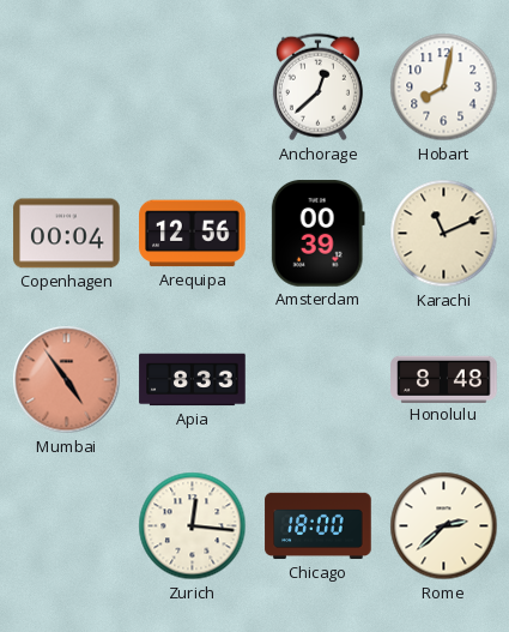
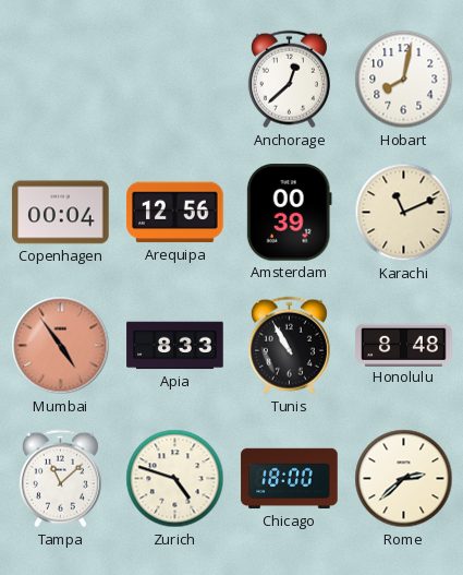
Tunis: none -> 10:55 (289, 346)
Tampa: none -> 11:08 (60, 479)
Zurich: 12:16 -> 4:48 (175, 479)
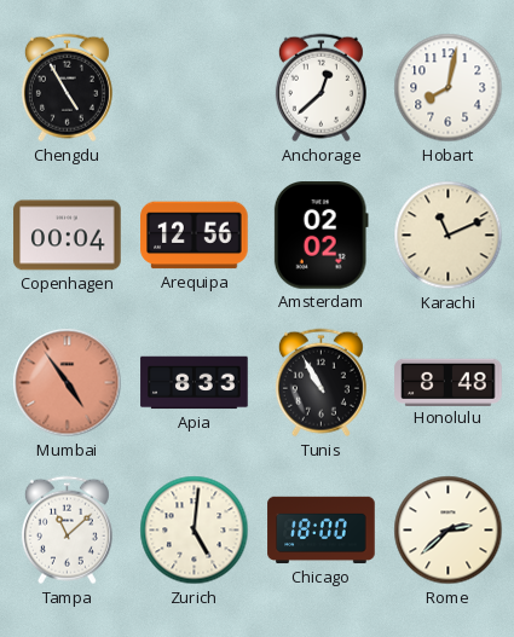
Chengdu: none -> 4:55 (67, 88)
Amsterdam: 00:39 -> 02:02 (320, 236)
Zurich: 4:48 -> 5:01 (195, 531)
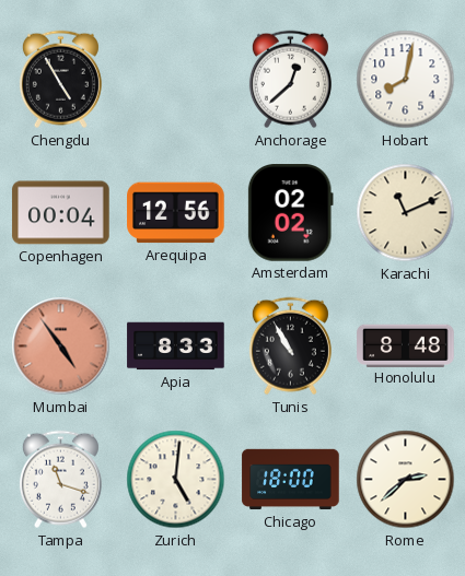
Tampa: 11:08 -> 11:18 (60, 480)
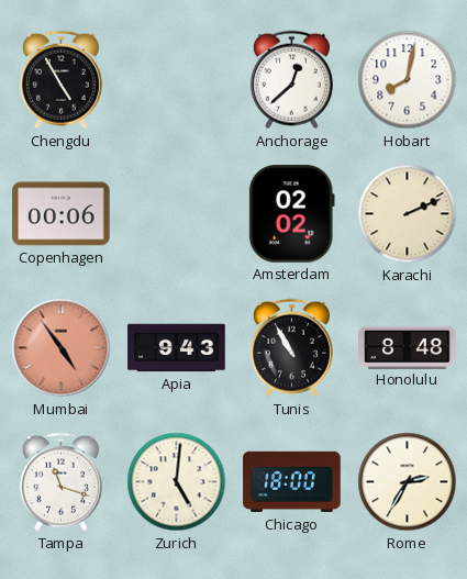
Copenhagen: 00:04 -> 00:06 (62, 214)
Arequipa: 12:56 -> none (176, 213)
Karachi: 11:11 -> 2:11 (408, 214)
Apia: 8:33 -> 9:43 (177, 348)
Rome: 2:38 -> 2:35 (408, 482)
